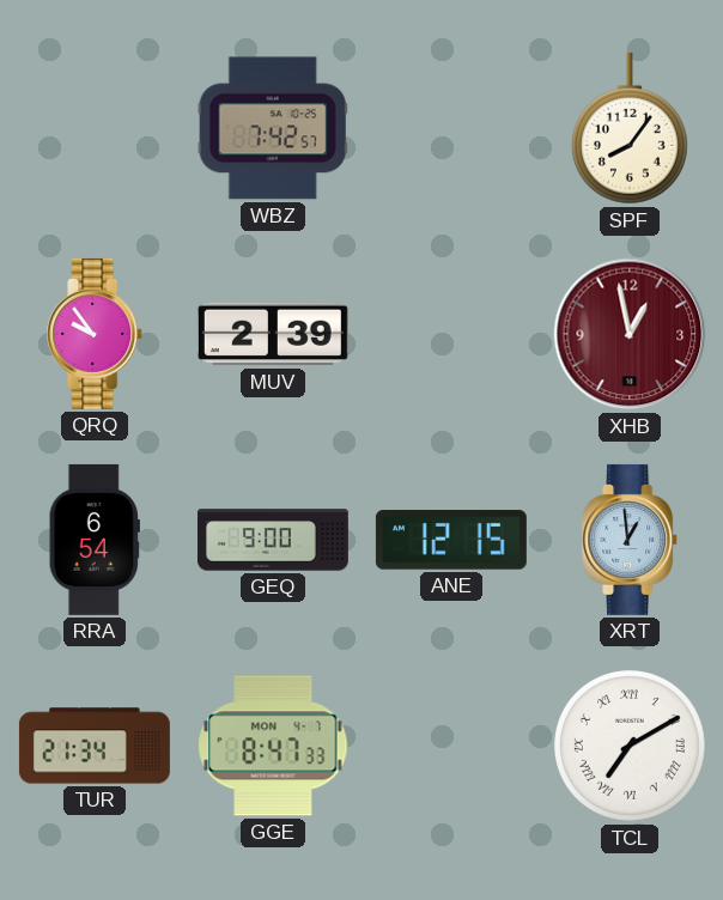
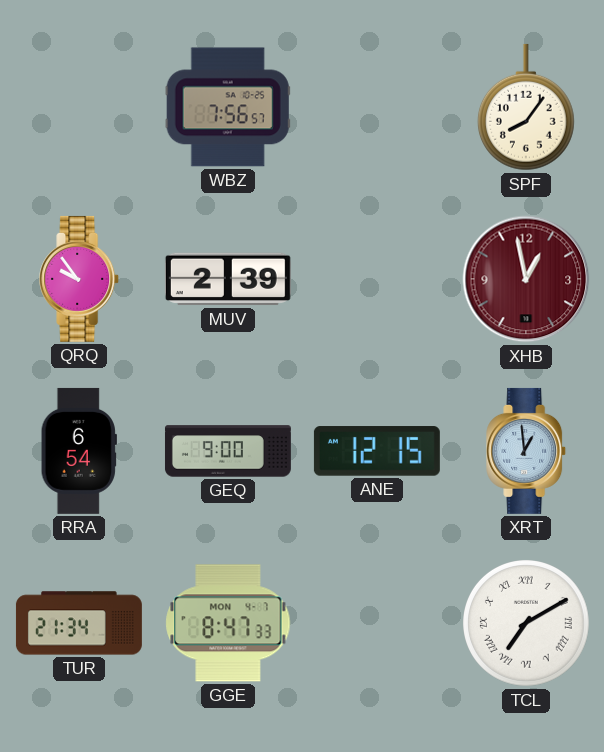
WBZ: 7:42 -> 7:56 (228, 107)
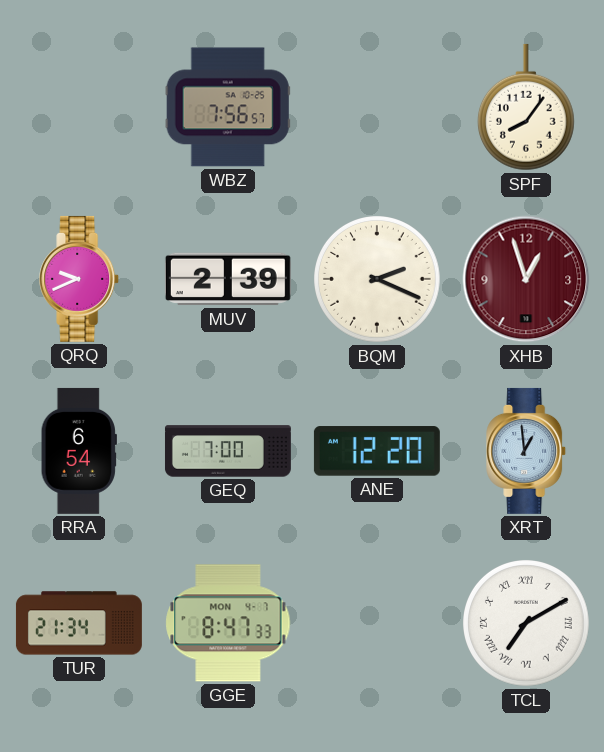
QRQ: 9:54 -> 9:41 (80, 279)
BQM: none -> 2:19 (378, 280)
XHB: 12:58 -> 12:57 (526, 279)
GEQ: 9:00 -> 7:00 (228, 451)
ANE: 12:15 -> 12:20 (377, 451)
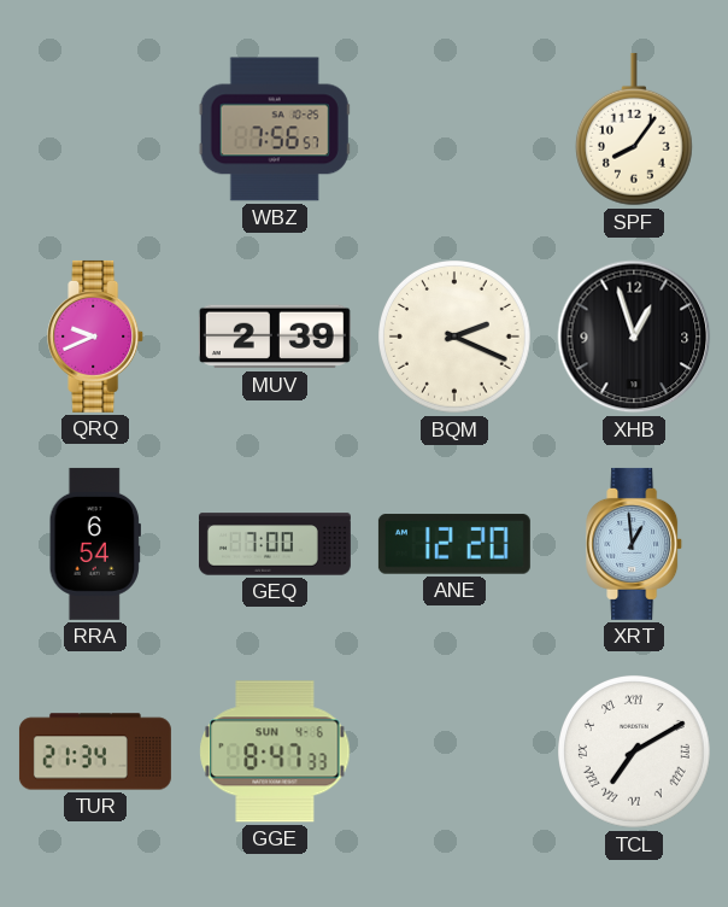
XHB dial: burgundy -> black (634, 337)
GGE date: MON 4-7 -> SUN 4-6 (275, 751)
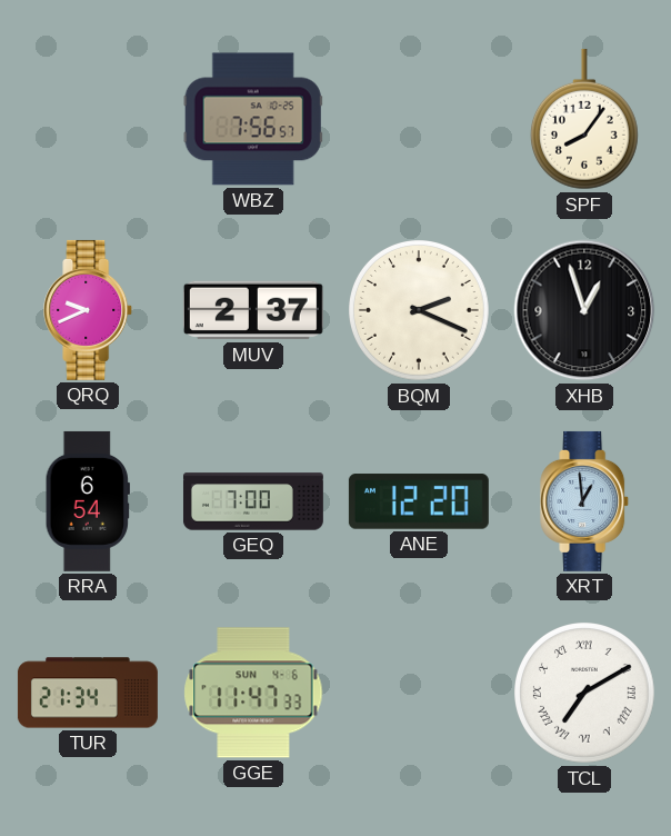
MUV: 2:39 -> 2:37 (253, 310)
GGE: 8:47 -> 11:47 (253, 693)
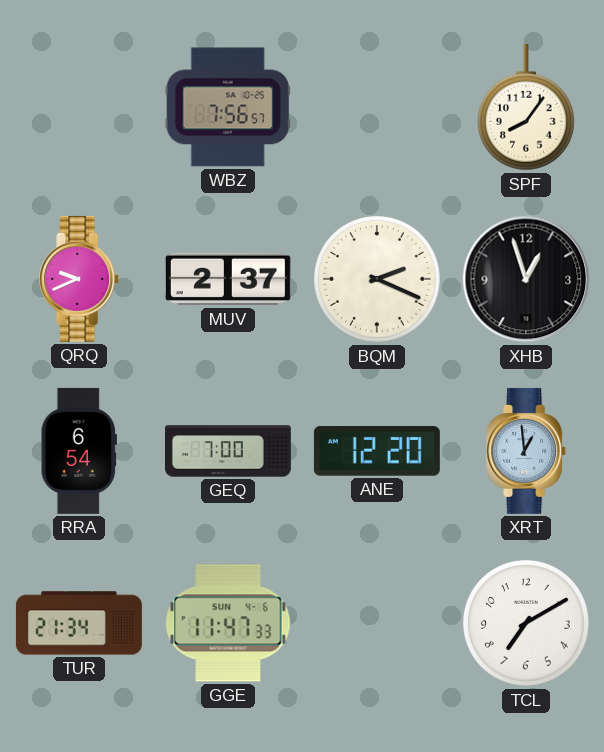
TCL numerals: Roman -> Arabic (527, 624)
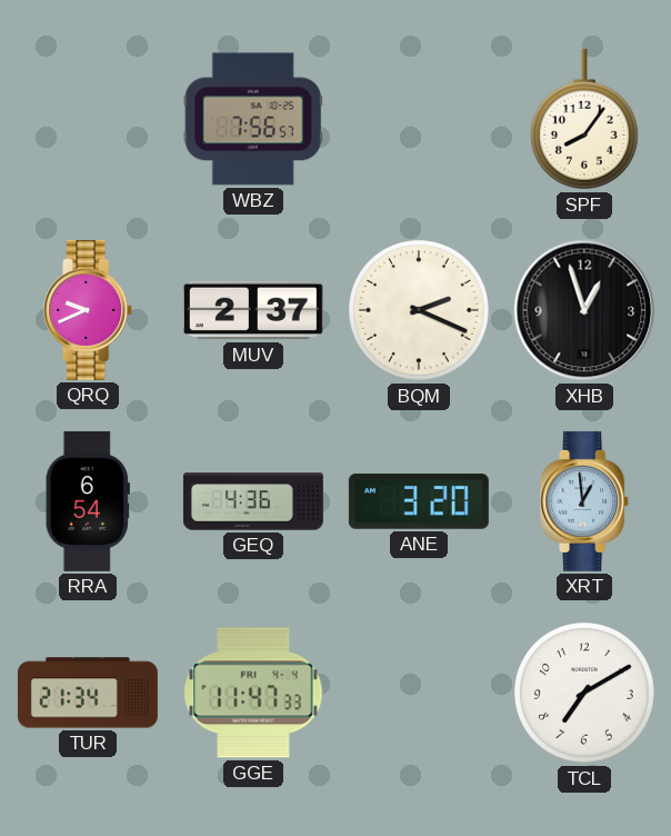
GEQ: 7:00 -> 4:36 (253, 501)
ANE: 12:20 -> 3:20 (419, 501)
GGE date: SUN 4-6 -> FRI 4-4 (253, 693)
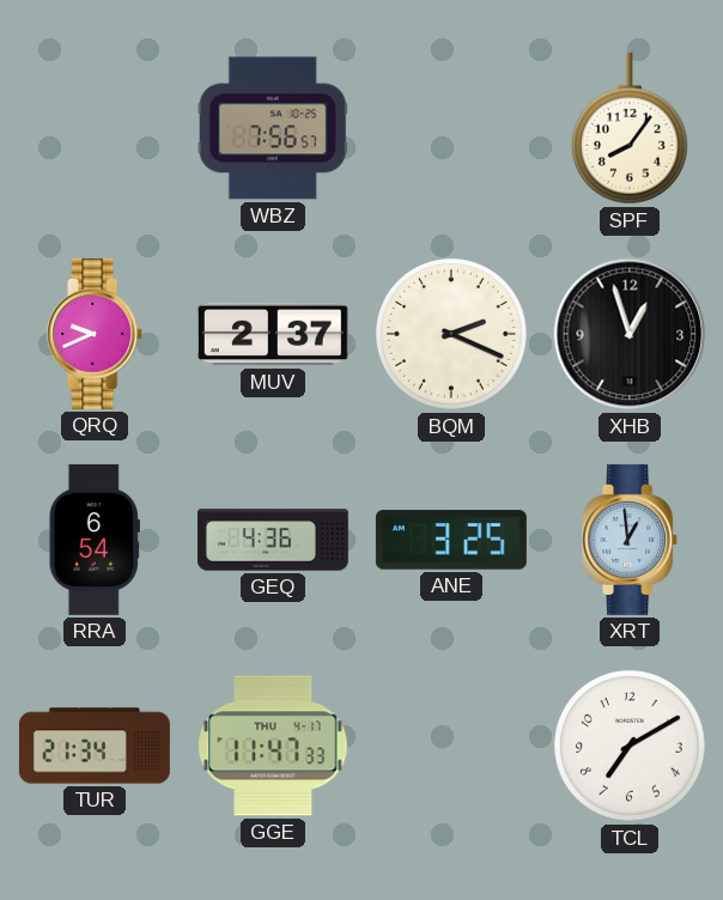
ANE: 3:20 -> 3:25 (451, 540)
GGE date: FRI 4-4 -> THU 4-17 (273, 746)
